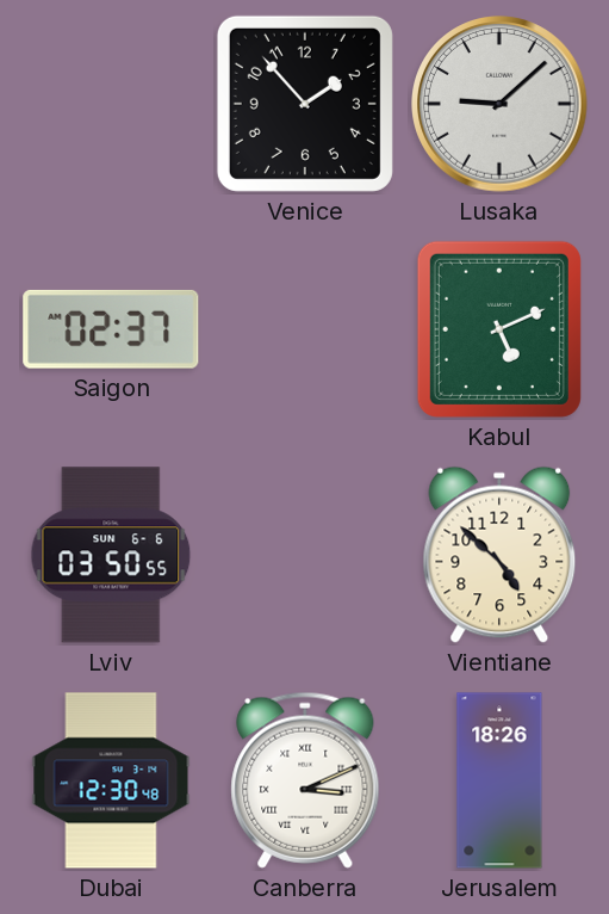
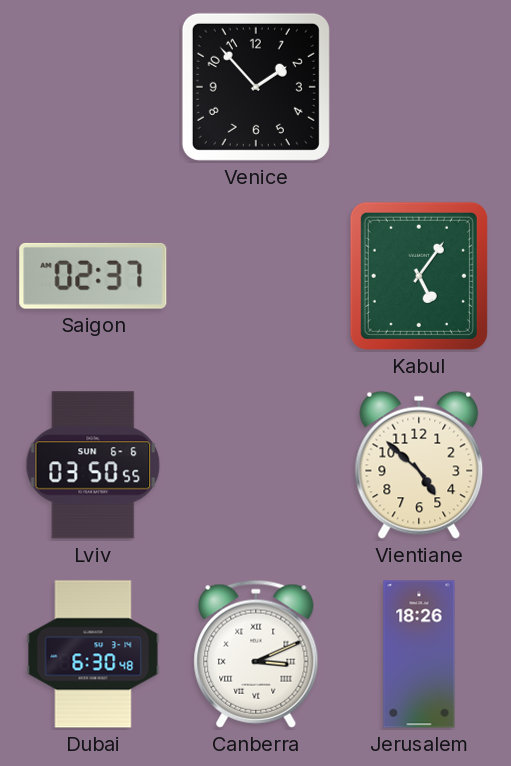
Lusaka: 9:08 -> none (499, 104)
Kabul: 5:11 -> 5:06 (419, 276)
Dubai: 12:30 -> 6:30 (93, 654)
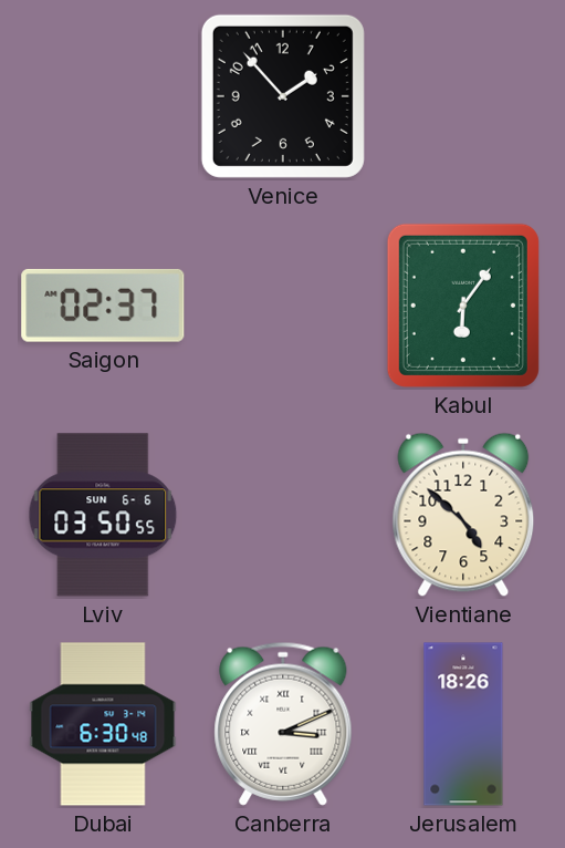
Kabul: 5:06 -> 6:06 (463, 306)
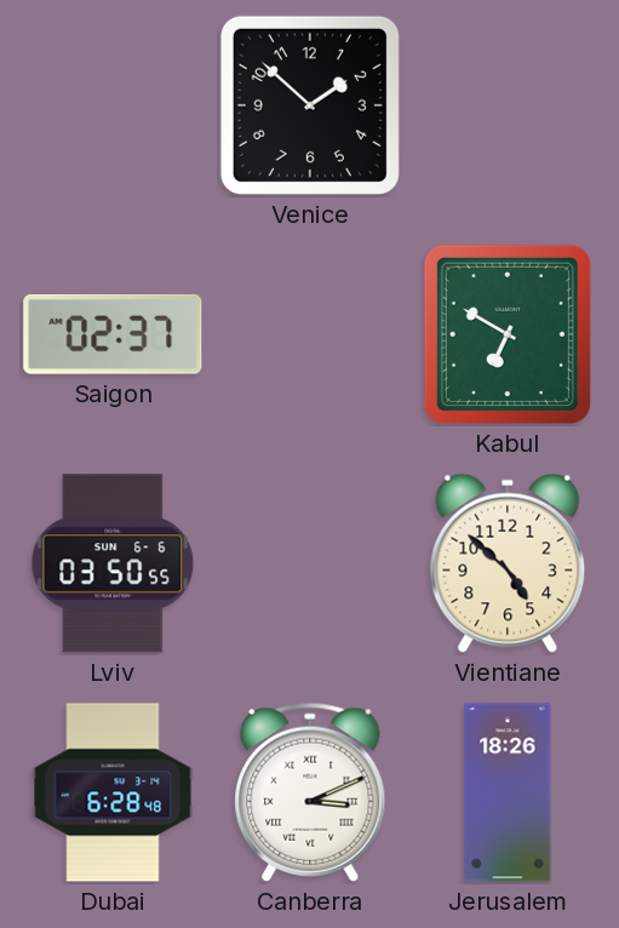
Venice: 1:53 -> 1:52 (310, 105)
Kabul: 6:06 -> 6:50 (508, 334)
Dubai: 6:30 -> 6:28 (113, 792)
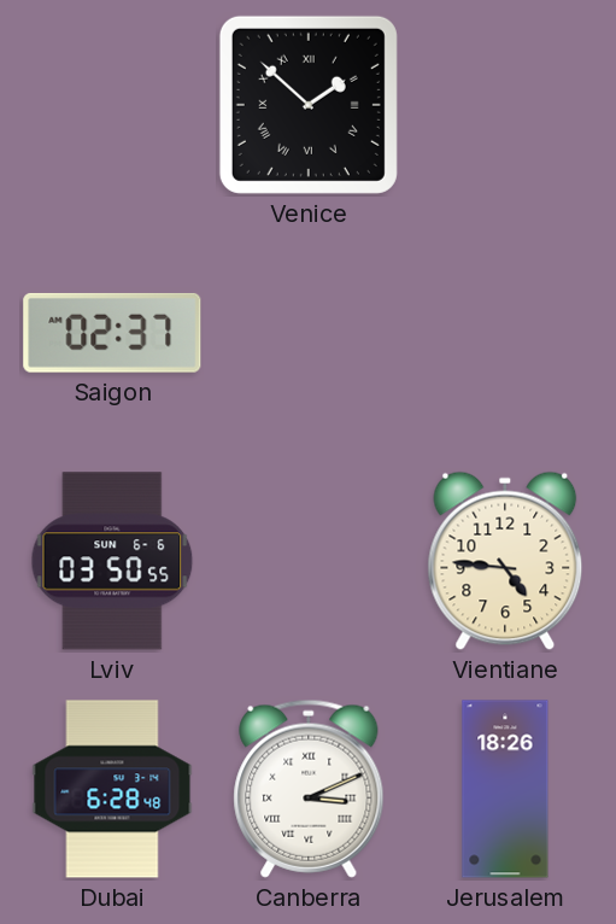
Venice numerals: Arabic -> Roman (309, 105)
Kabul: 6:50 -> none (508, 334)
Vientiane: 4:52 -> 4:46 (505, 561)
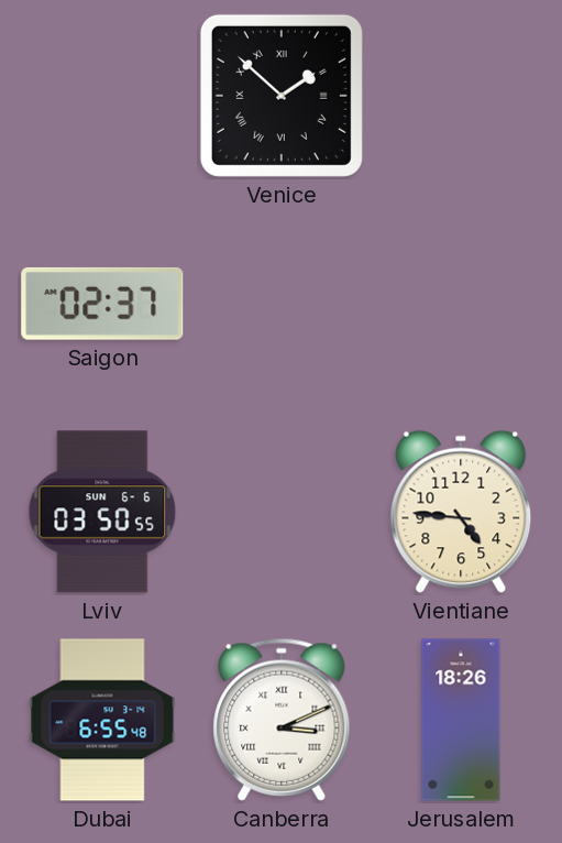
Dubai: 6:28 -> 6:55 (102, 720)
